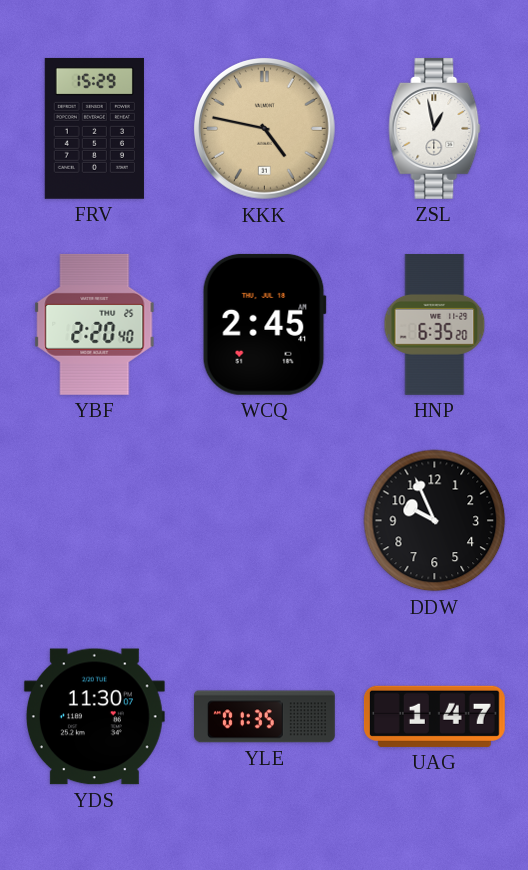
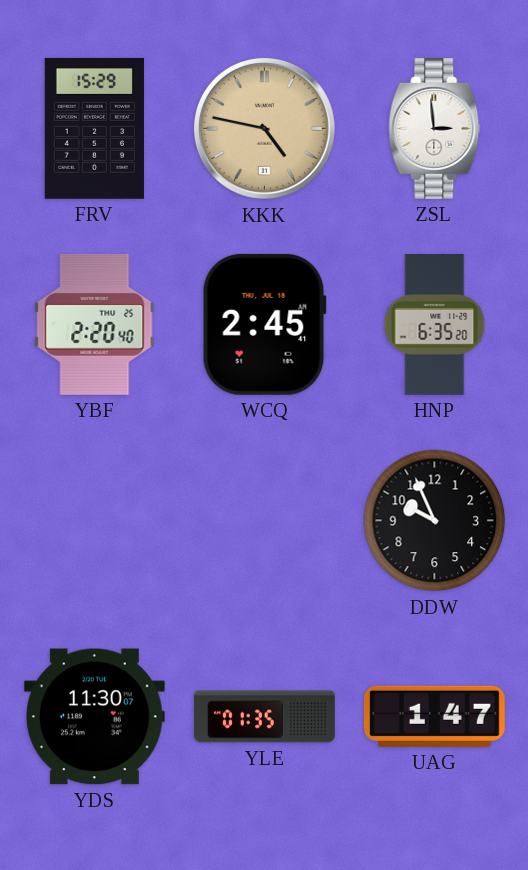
ZSL: 12:58 -> 2:59 (435, 128)
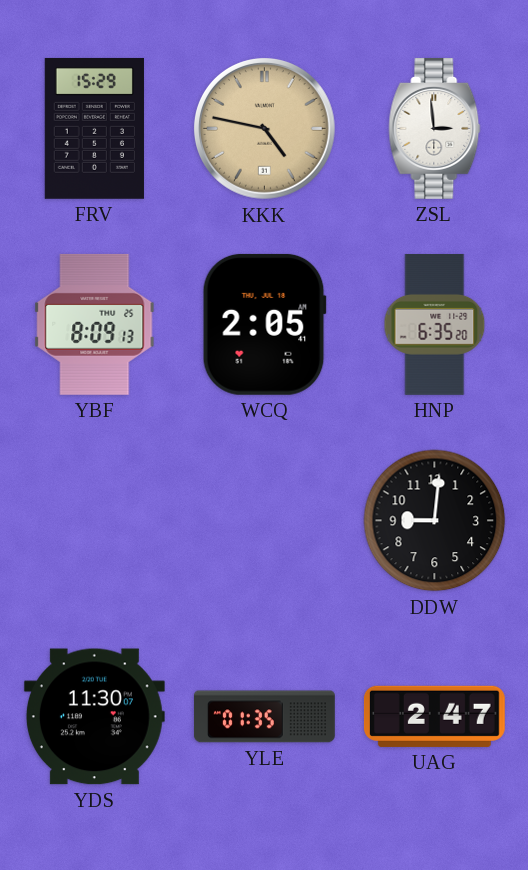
YBF: 2:20 -> 8:09 (95, 324)
WCQ: 2:45 -> 2:05 (264, 324)
DDW: 9:56 -> 9:01 (435, 521)
UAG: 1:47 -> 2:47 (434, 716)
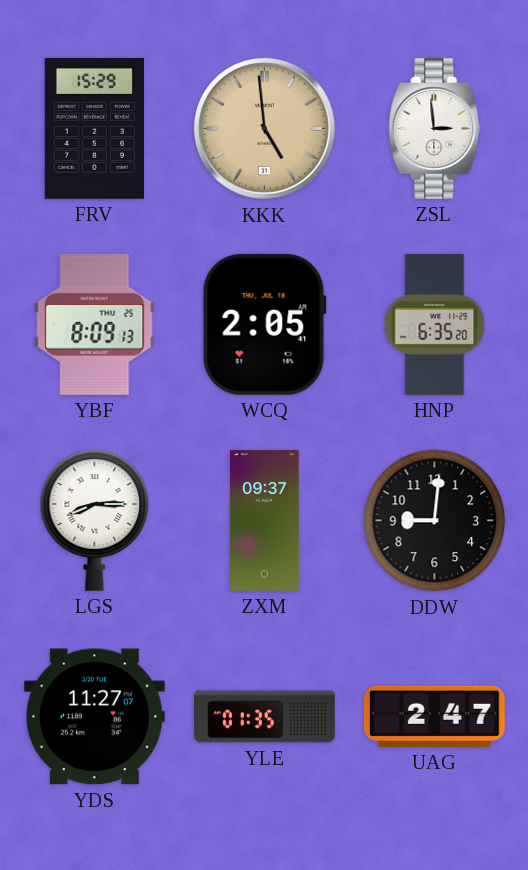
KKK: 4:47 -> 4:59 (265, 129)
LGS: none -> 8:15 (95, 520)
ZXM: none -> 09:37 (265, 521)
YDS: 11:30 -> 11:27 (94, 717)
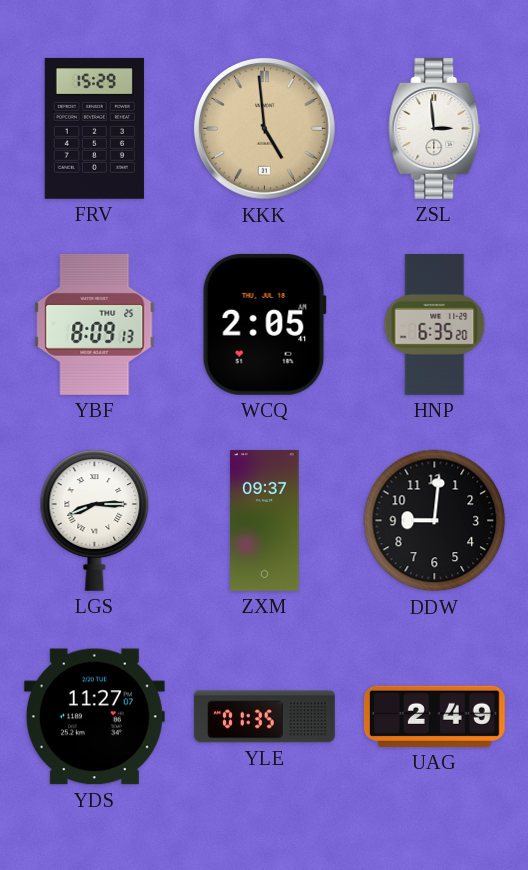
UAG: 2:47 -> 2:49 (434, 716)
